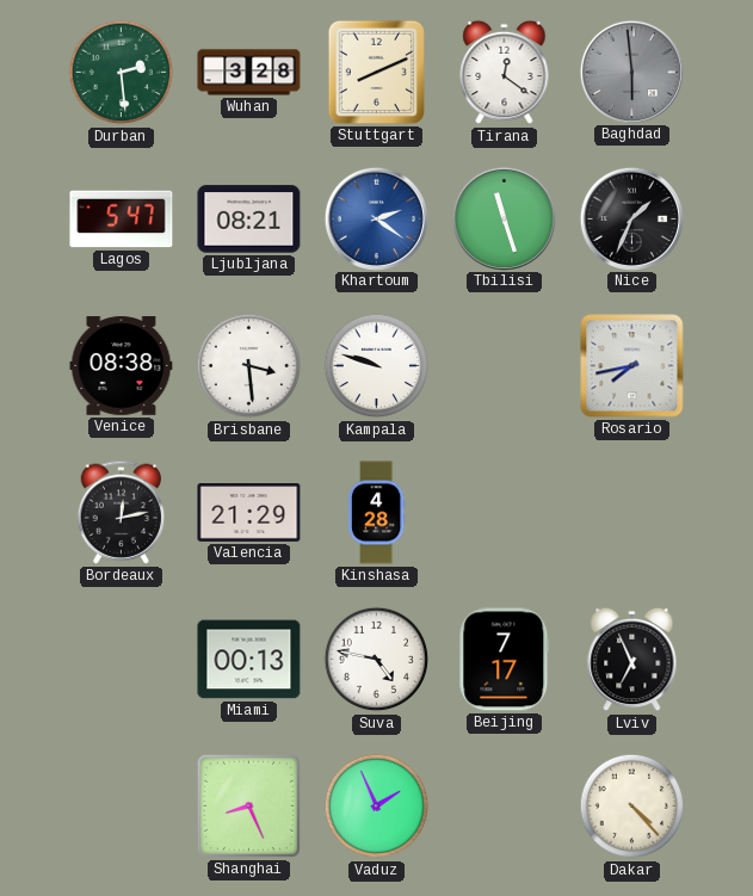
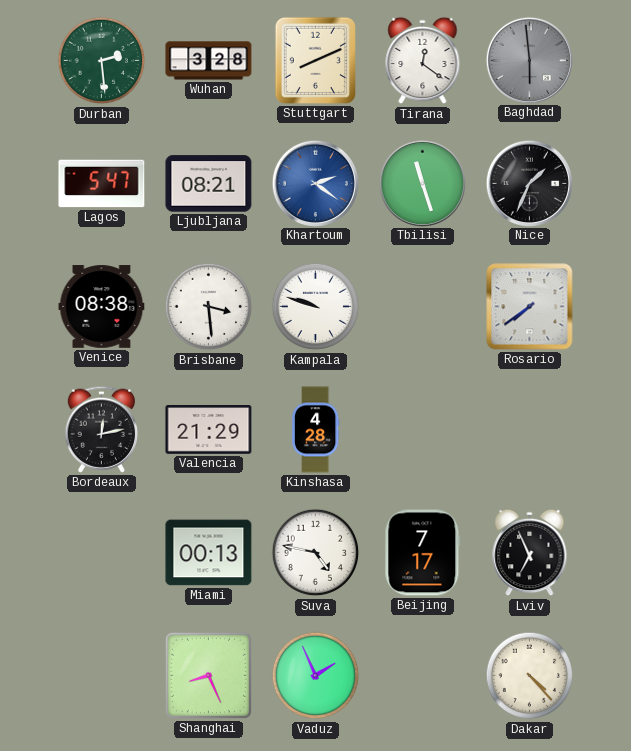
Rosario: 7:43 -> 7:39 (530, 307)
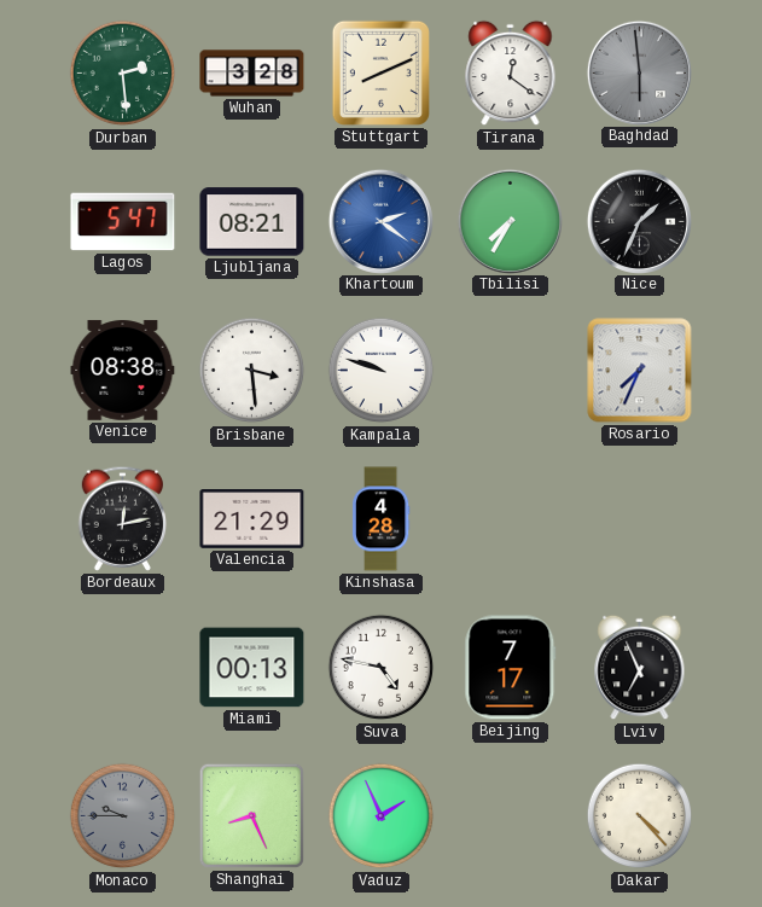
Tbilisi: 11:27 -> 7:35 (510, 221)
Rosario: 7:39 -> 7:34 (640, 371)
Monaco: none -> 9:45 (123, 816)
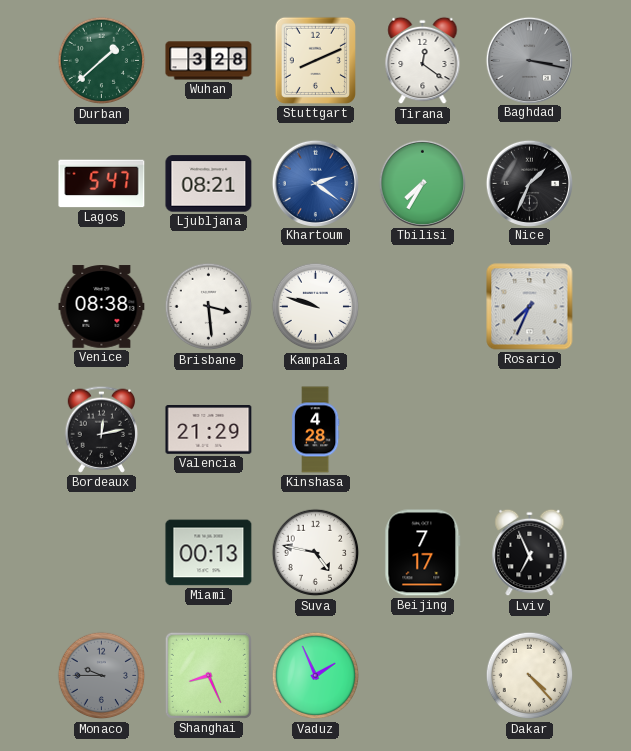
Durban: 2:29 -> 1:38 (102, 61)
Baghdad: 5:59 -> 3:17 (529, 60)
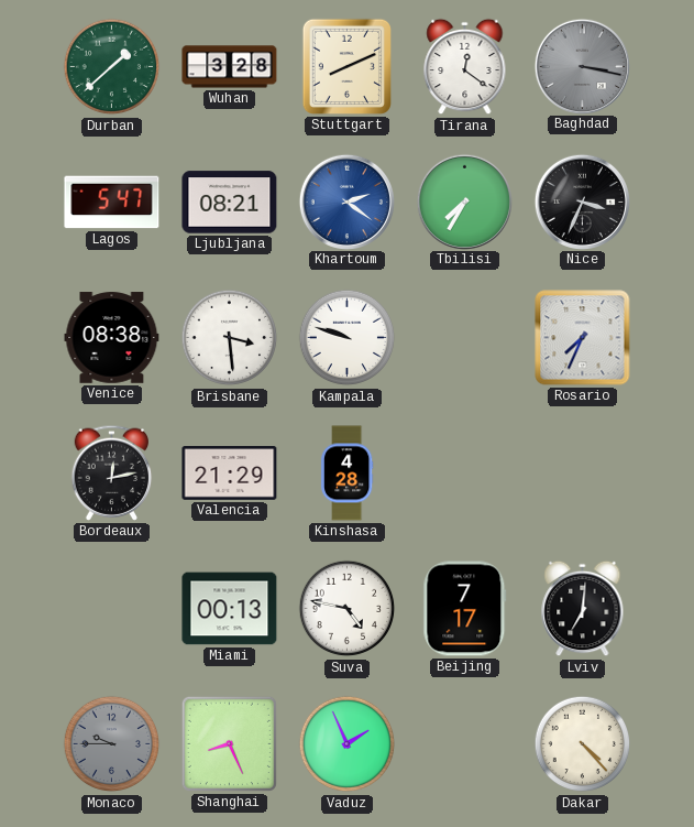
Nice: 1:34 -> 3:34 (582, 202)
Lviv: 6:56 -> 7:01 (583, 609)
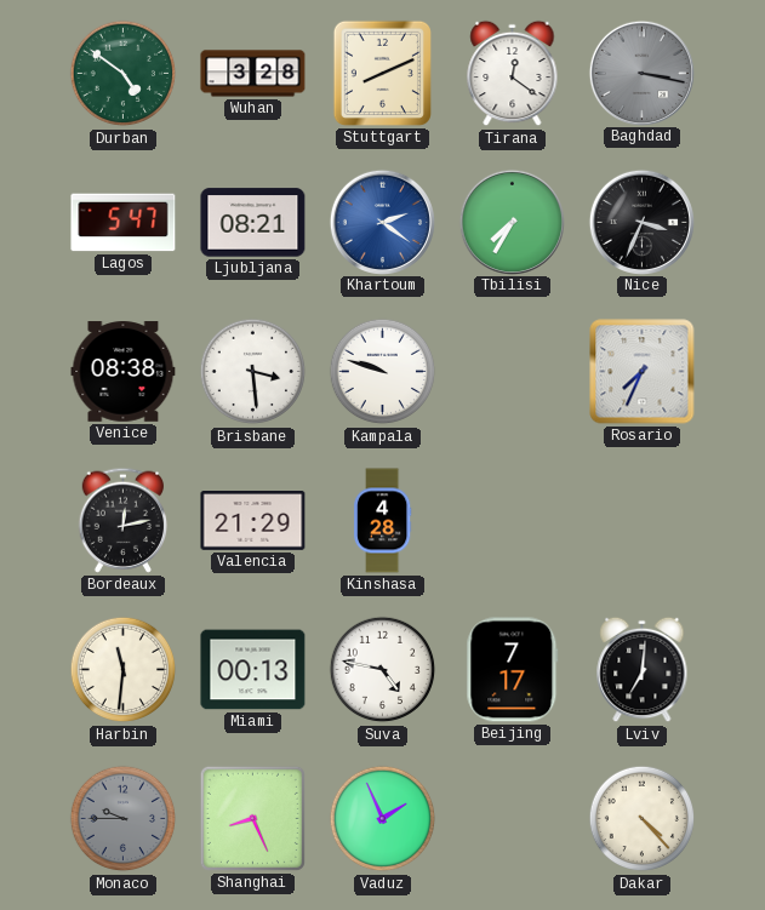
Durban: 1:38 -> 4:51 (124, 74)
Harbin: none -> 11:31 (124, 670)
